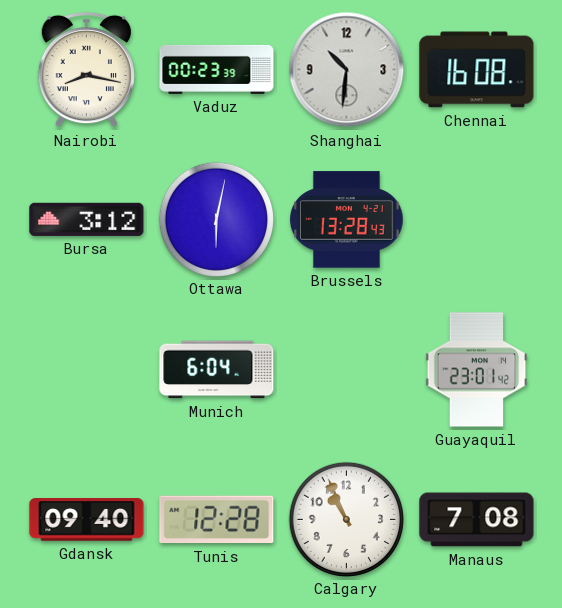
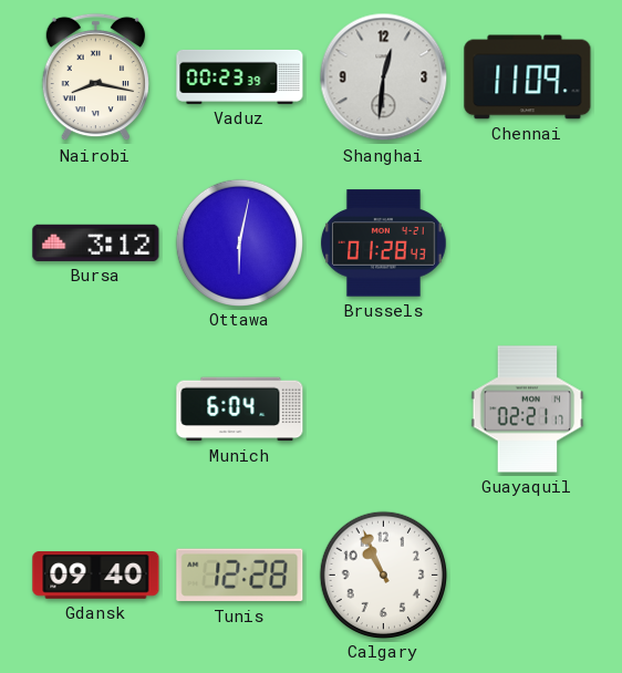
Shanghai: 10:31 -> 12:31 (384, 77)
Chennai: 16:08 -> 11:09 (528, 77)
Brussels: 13:28 -> 01:28 (384, 244)
Guayaquil: 23:01 -> 02:21 (528, 410)
Manaus: 7:08 -> none (477, 520)
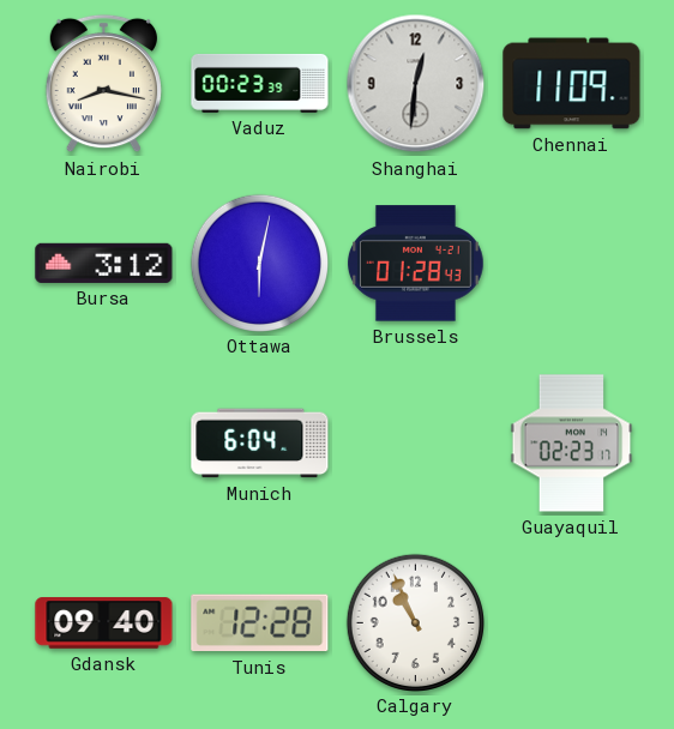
Guayaquil: 02:21 -> 02:23 (572, 444)
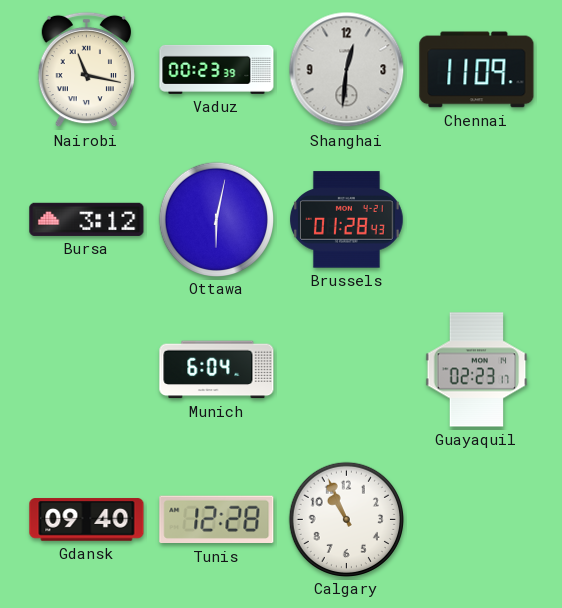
Nairobi: 8:17 -> 11:17 (86, 70)
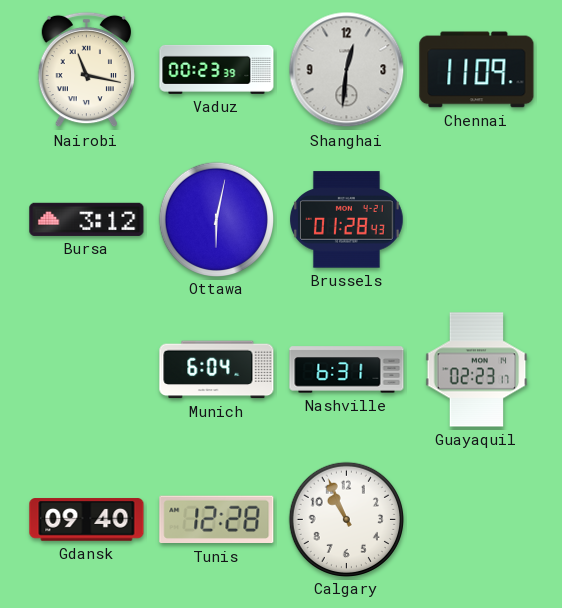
Nashville: none -> 6:31 (347, 370)
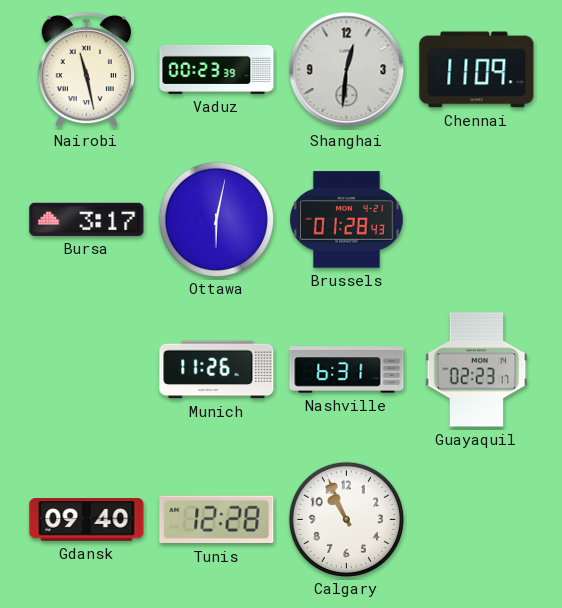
Nairobi: 11:17 -> 11:28 (86, 70)
Bursa: 3:12 -> 3:17 (87, 219)
Munich: 6:04 -> 11:26 (217, 370)
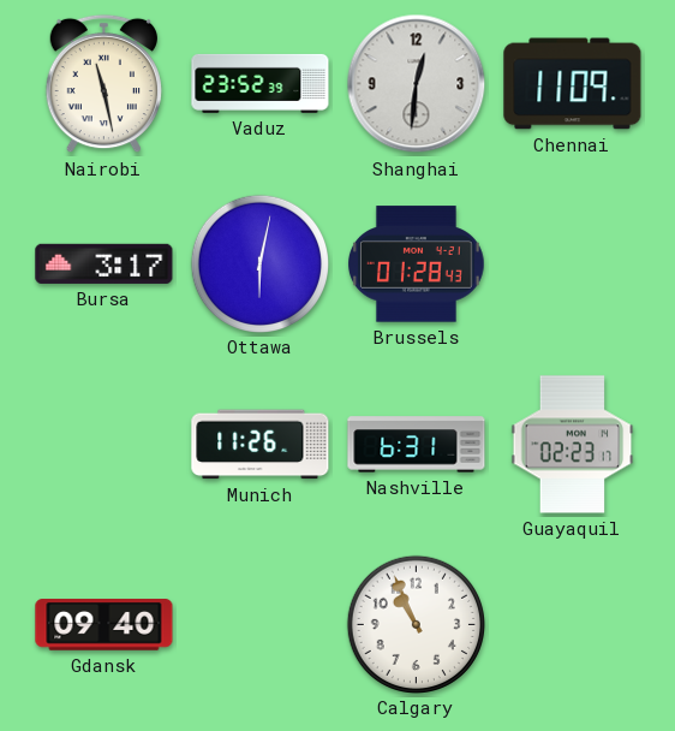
Vaduz: 00:23 -> 23:52 (261, 83)
Tunis: 12:28 -> none (217, 520)
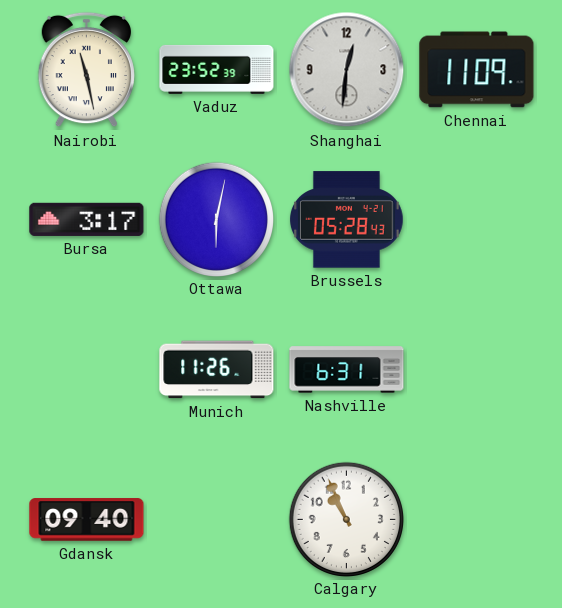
Brussels: 01:28 -> 05:28 (347, 220)
Guayaquil: 02:23 -> none (573, 445)
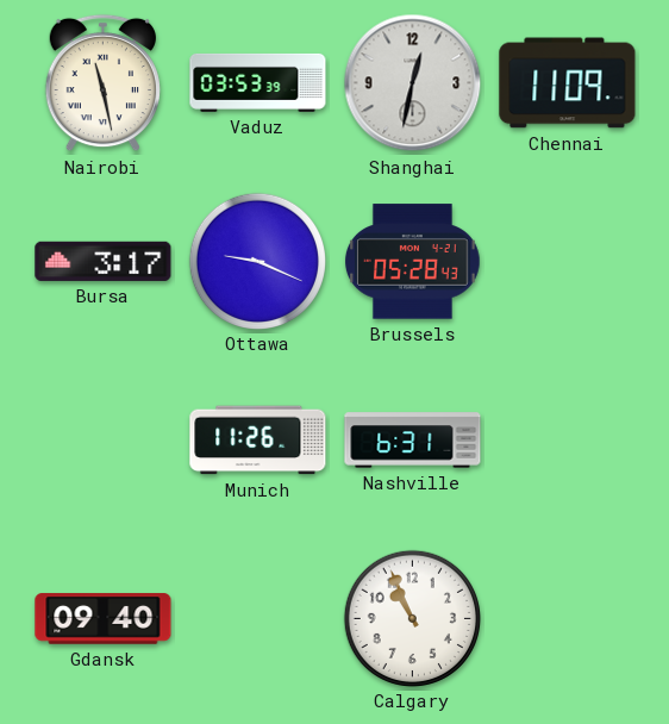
Vaduz: 23:52 -> 03:53 (258, 82)
Shanghai: 12:31 -> 12:32 (413, 83)
Ottawa: 6:02 -> 9:19 (257, 261)
